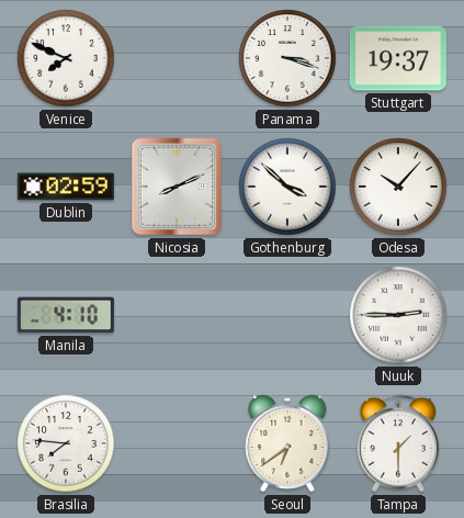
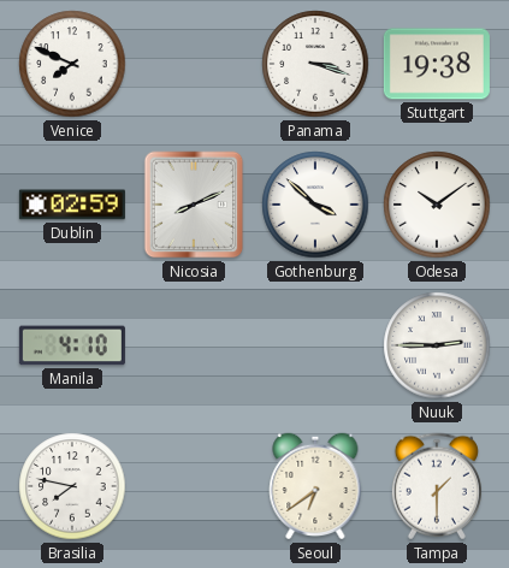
Stuttgart: 19:37 -> 19:38 (437, 64)
Odesa: 10:07 -> 10:09 (437, 205)
Brasilia: 7:46 -> 7:47 (72, 486)
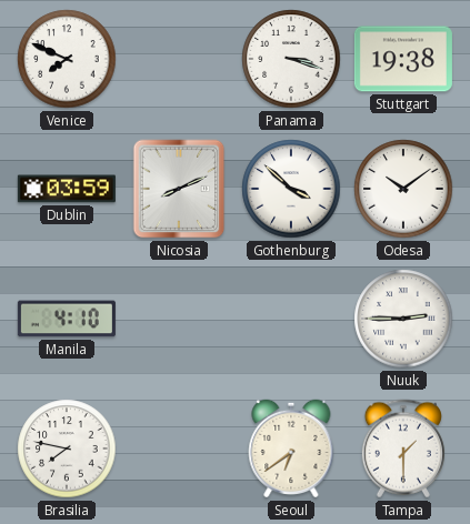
Dublin: 02:59 -> 03:59 (67, 189)
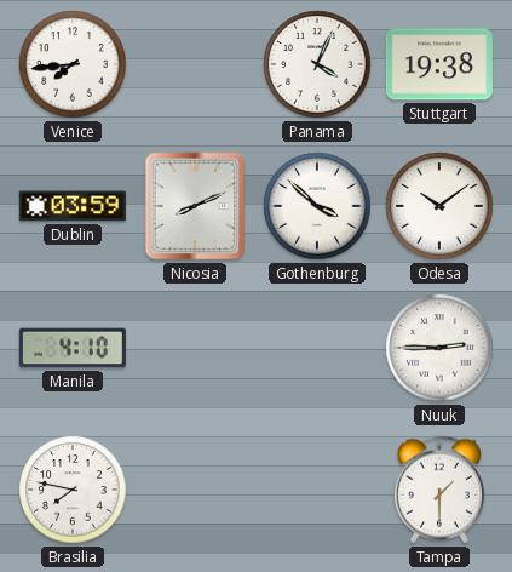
Venice: 7:49 -> 7:44 (73, 64)
Panama: 3:18 -> 4:04 (317, 64)
Seoul: 6:39 -> none (291, 449)
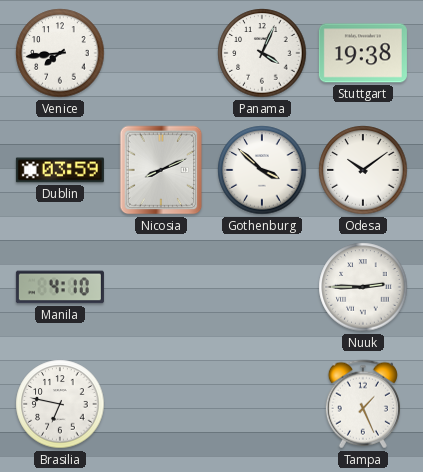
Brasilia: 7:47 -> 6:47 (60, 404)
Tampa: 1:30 -> 1:26 (363, 404)
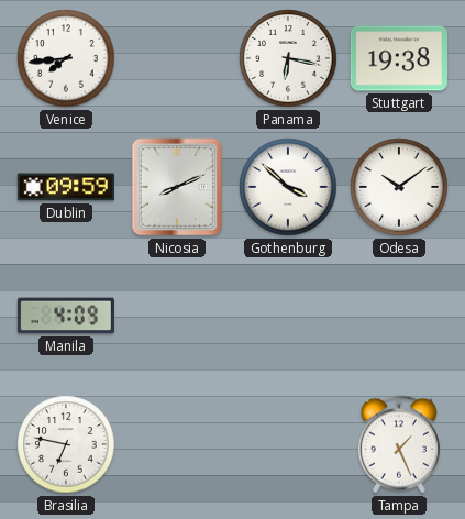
Panama: 4:04 -> 6:17 (288, 58)
Dublin: 03:59 -> 09:59 (66, 187)
Manila: 4:10 -> 4:09 (66, 316)
Nuuk: 2:45 -> none (363, 287)
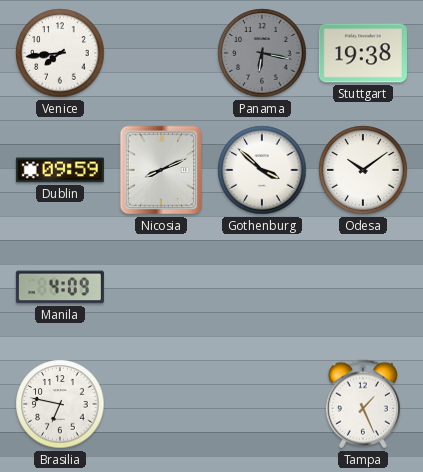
Panama dial: white -> grey (262, 53)
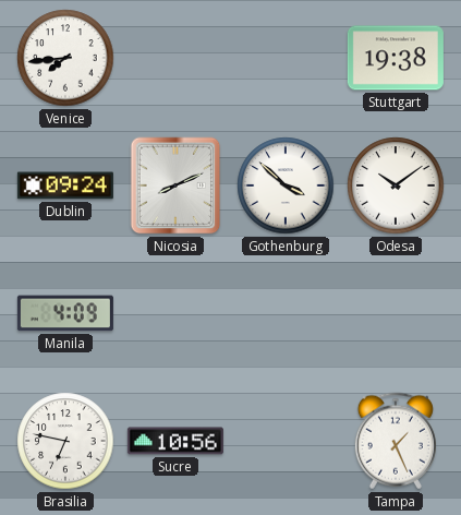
Panama: 6:17 -> none (262, 53)
Dublin: 09:59 -> 09:24 (65, 185)
Sucre: none -> 10:56 (175, 441)
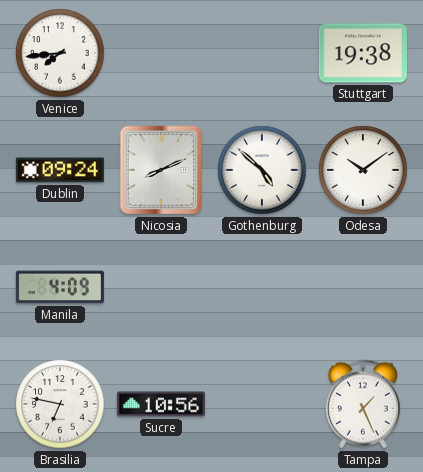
Gothenburg: 3:52 -> 4:52 (262, 170)
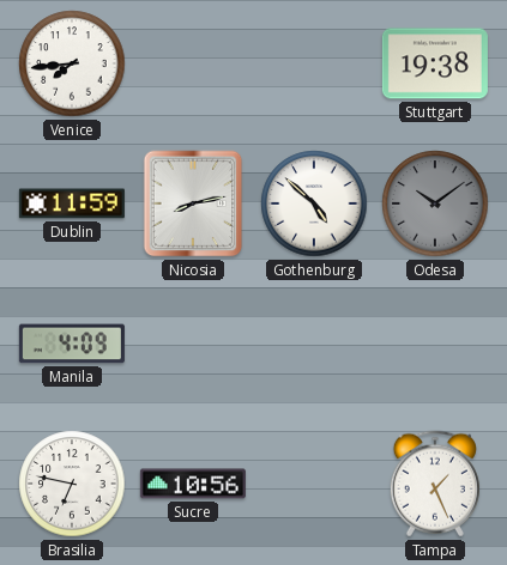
Dublin: 09:24 -> 11:59 (72, 203)
Nicosia: 8:11 -> 8:13 (193, 203)
Odesa dial: white -> grey (435, 203)
